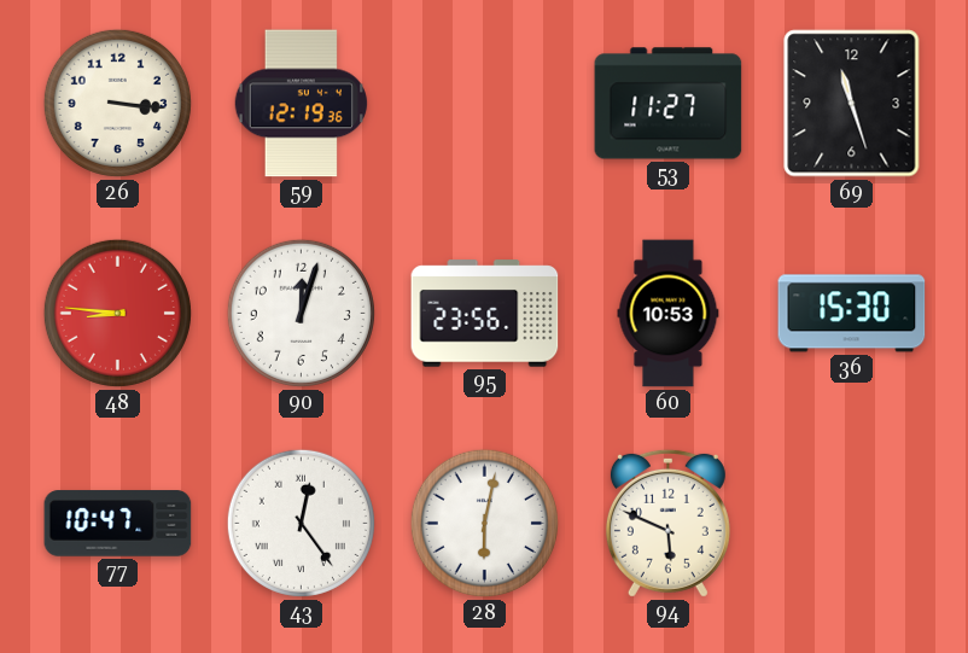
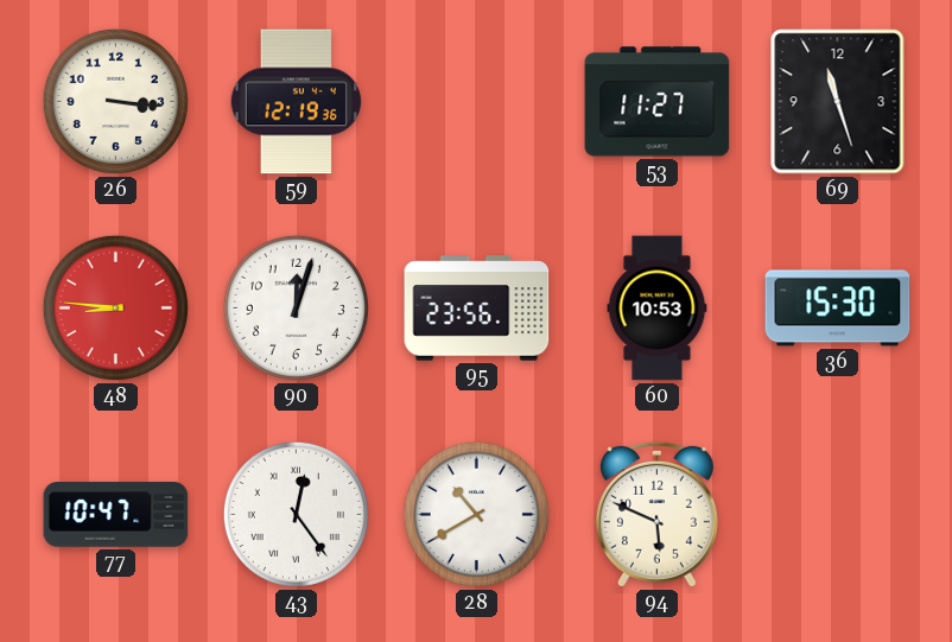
28: 6:02 -> 10:40 (476, 514)
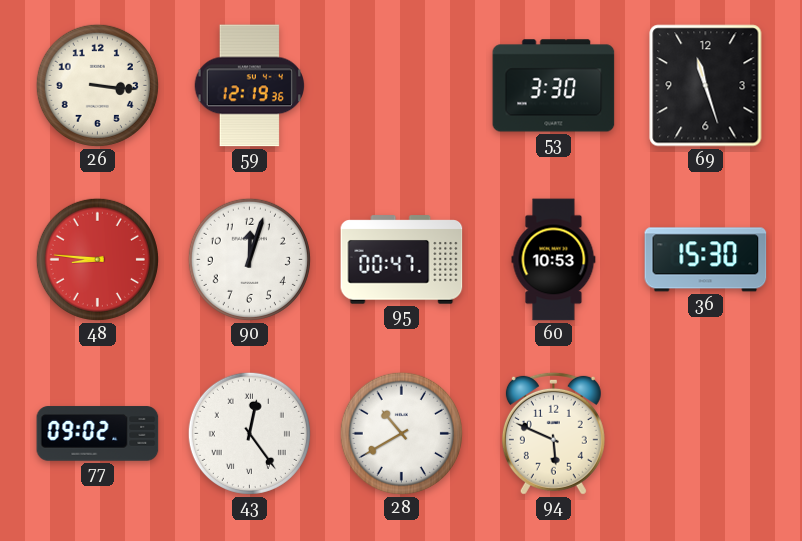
53: 11:27 -> 3:30 (554, 86)
95: 23:56 -> 00:47 (402, 260)
77: 10:47 -> 09:02 (98, 434)
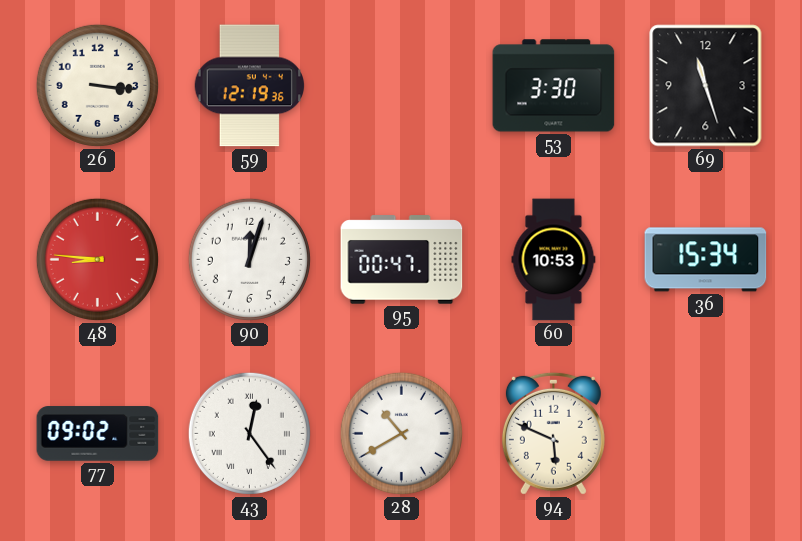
36: 15:30 -> 15:34 (706, 260)
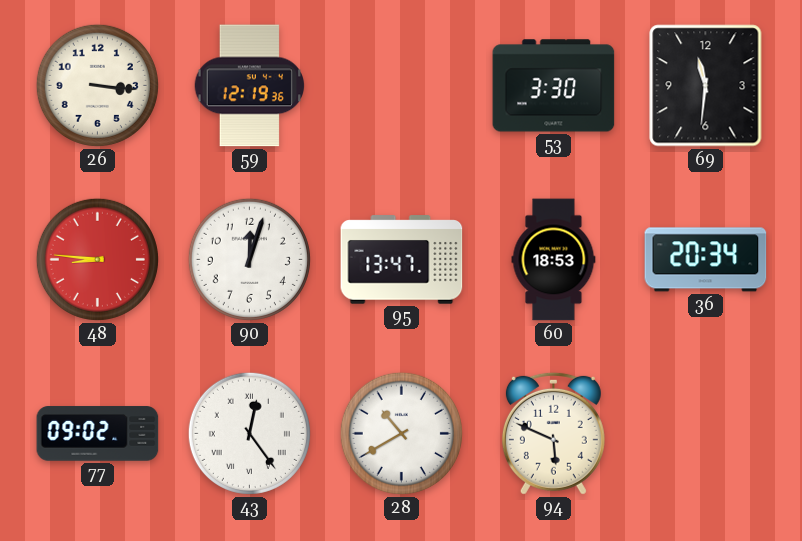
69: 11:27 -> 11:31 (706, 86)
95: 00:47 -> 13:47 (402, 260)
60: 10:53 -> 18:53 (554, 260)
36: 15:34 -> 20:34 (706, 260)
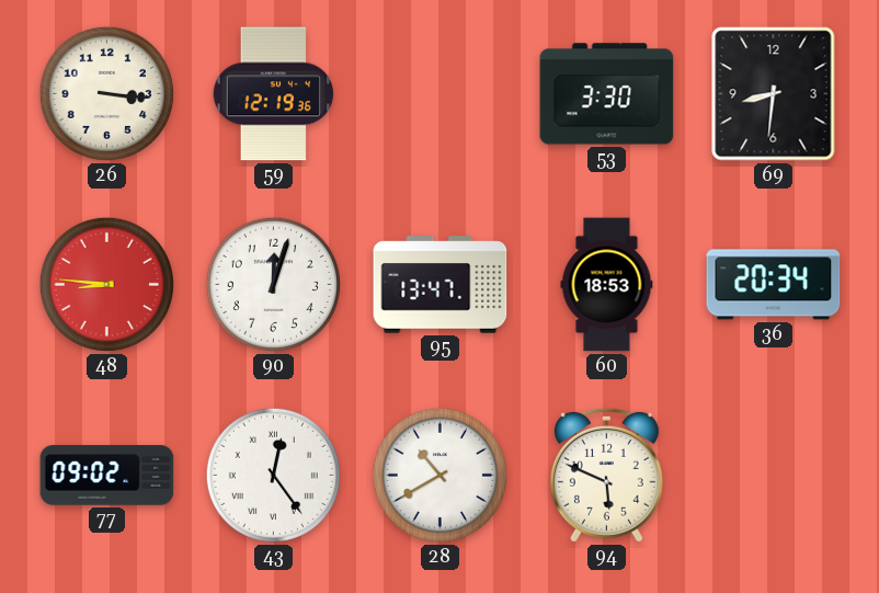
69: 11:31 -> 8:31 (774, 94)
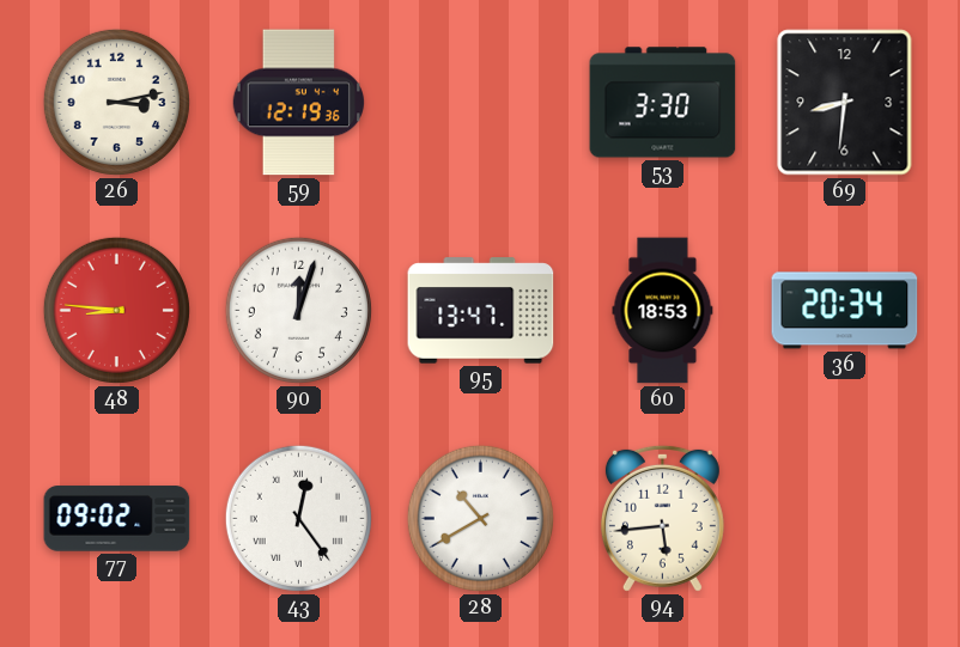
26: 3:16 -> 3:13 (116, 102)
94: 5:49 -> 5:44 (662, 518)
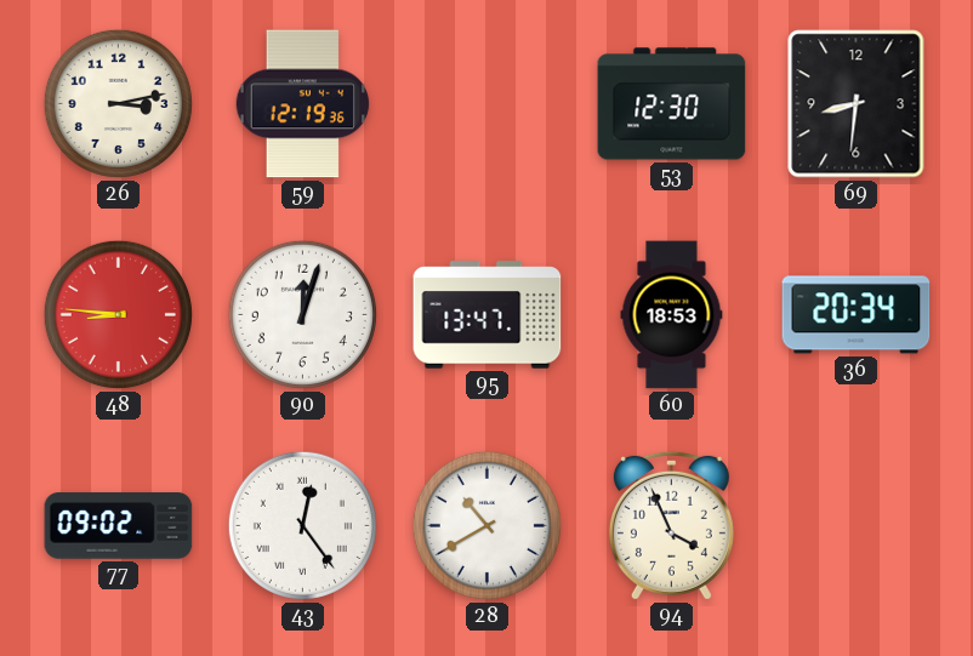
53: 3:30 -> 12:30 (672, 104)
94: 5:44 -> 3:56 (671, 525)
